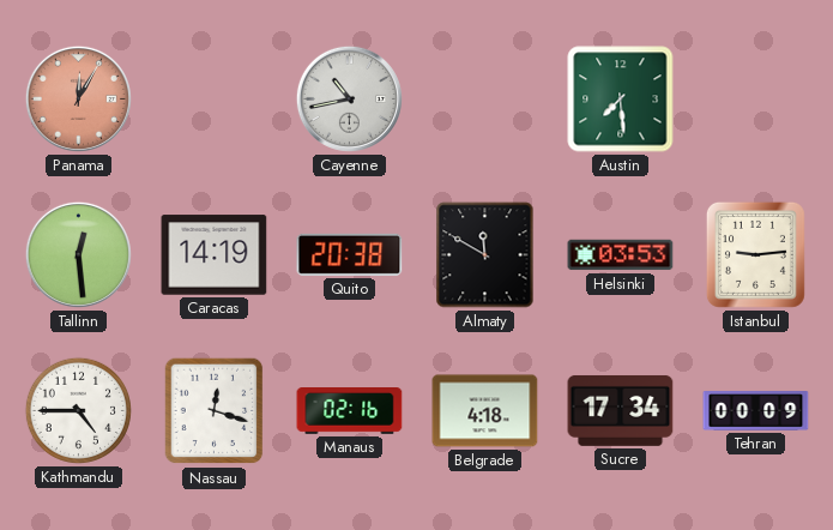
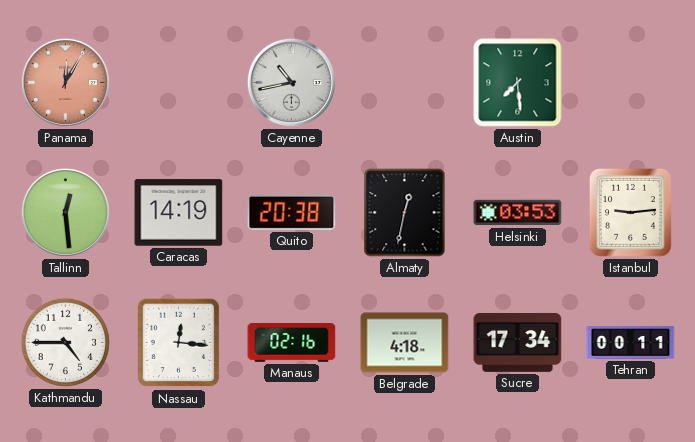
Almaty: 11:50 -> 12:32 (405, 213)
Nassau: 12:18 -> 12:16 (179, 343)
Tehran: 00:09 -> 00:11 (631, 343)
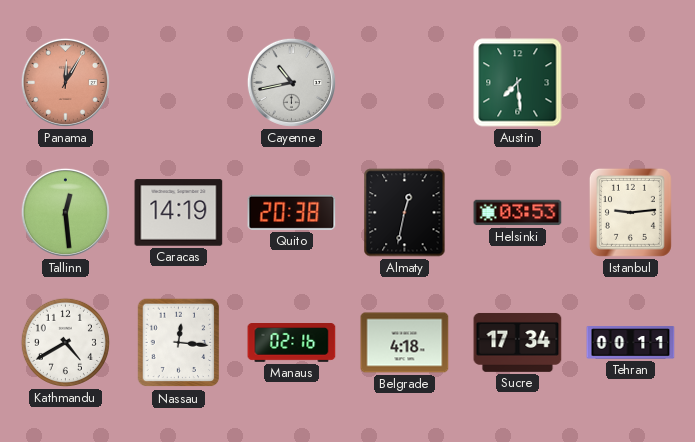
Kathmandu: 4:45 -> 4:40 (65, 342)
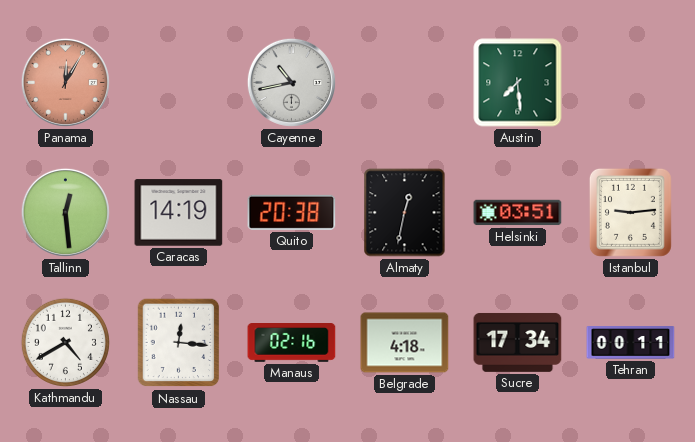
Helsinki: 03:53 -> 03:51 (518, 213)
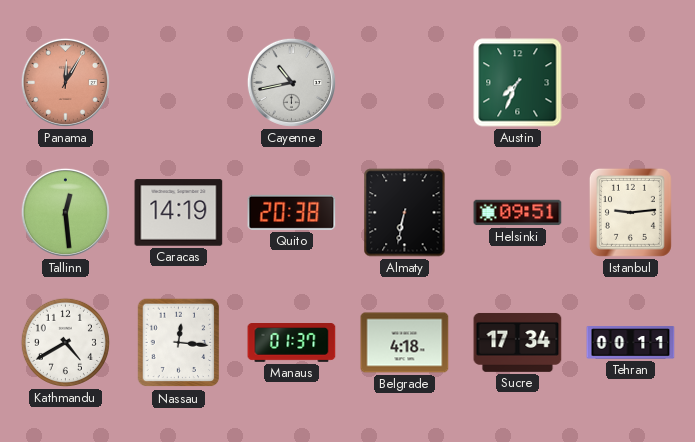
Austin: 7:29 -> 7:34 (518, 83)
Almaty: 12:32 -> 6:32 (405, 213)
Helsinki: 03:51 -> 09:51 (518, 213)
Manaus: 02:16 -> 01:37 (292, 343)
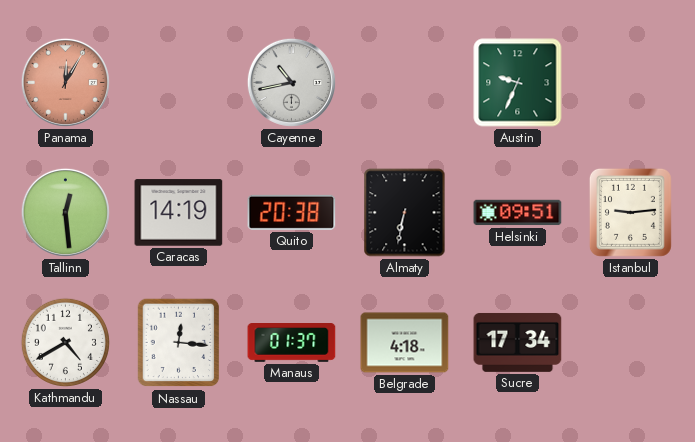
Austin: 7:34 -> 9:34 (518, 83)
Tehran: 00:11 -> none (631, 343)
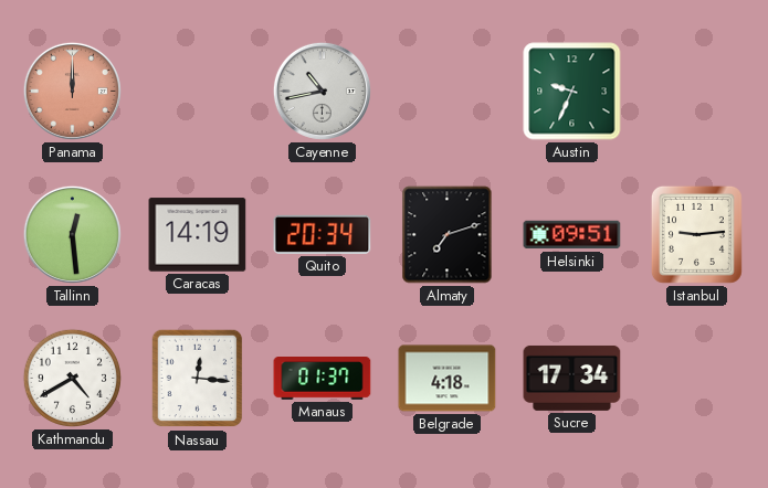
Panama: 12:05 -> 12:00 (72, 91)
Quito: 20:38 -> 20:34 (323, 234)
Almaty: 6:32 -> 7:12 (448, 235)
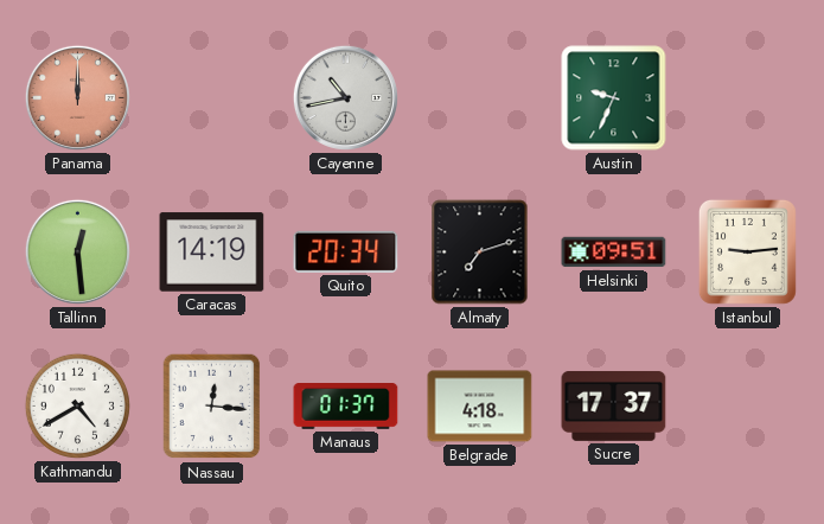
Sucre: 17:34 -> 17:37 (614, 405)
